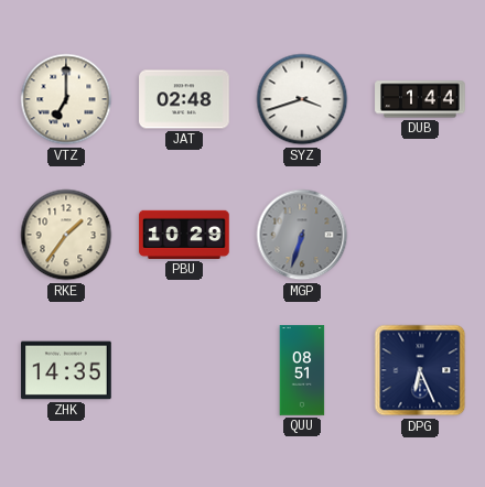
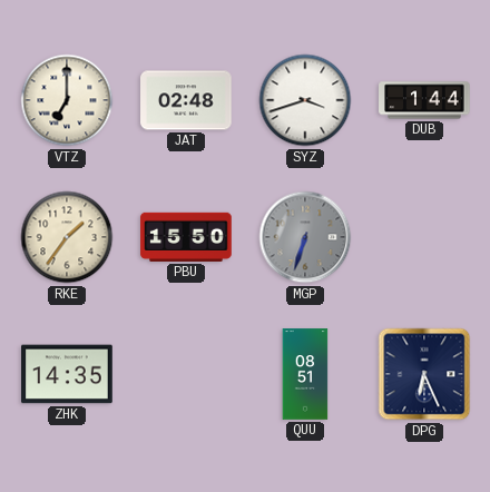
PBU: 10:29 -> 15:50 (186, 237)
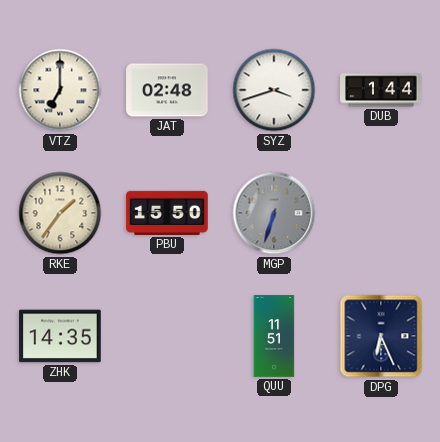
QUU: 08:51 -> 11:51 (274, 336)
